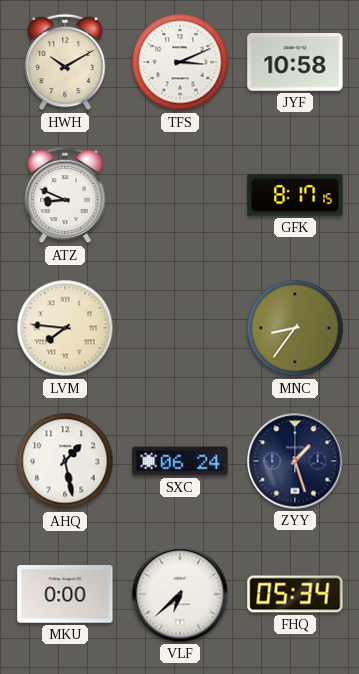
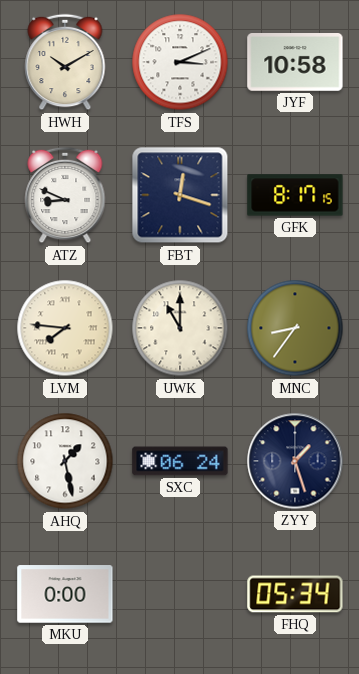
FBT: none -> 12:18 (180, 195)
UWK: none -> 11:00 (180, 328)
VLF: 6:38 -> none (180, 594)
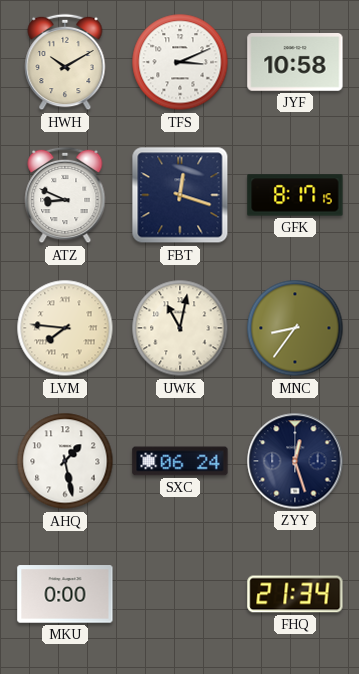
UWK: 11:00 -> 11:02 (180, 328)
ZYY: 1:27 -> 12:27 (295, 461)
FHQ: 05:34 -> 21:34 (295, 594)
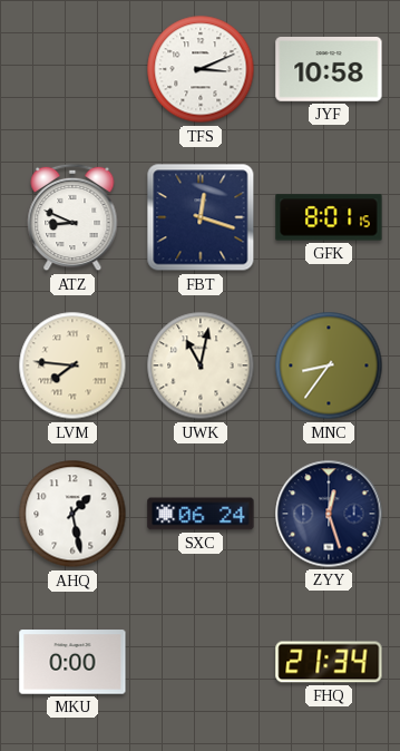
HWH: 10:10 -> none (65, 62)
GFK: 8:17 -> 8:01 (329, 217)
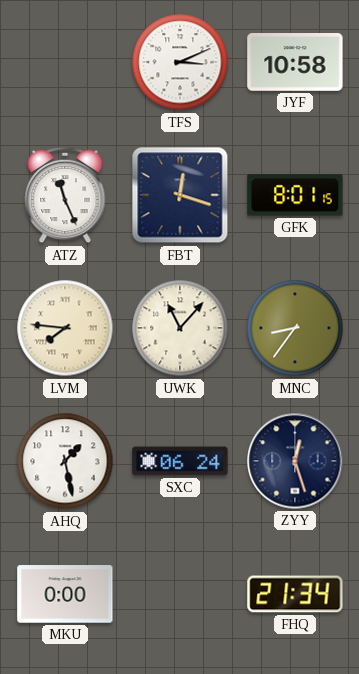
ATZ: 8:49 -> 11:26 (65, 195)
UWK: 11:02 -> 11:07 (180, 328)
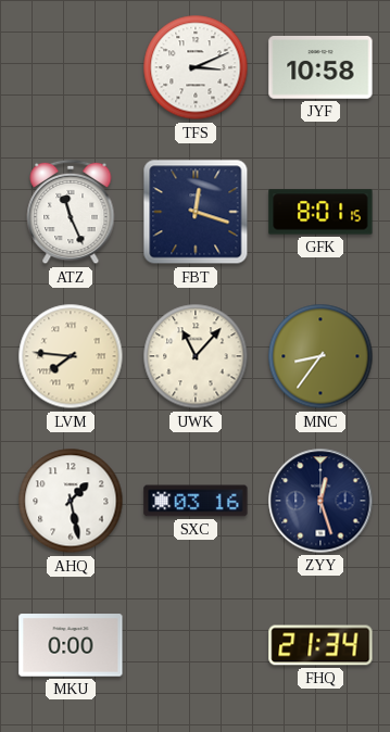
SXC: 06:24 -> 03:16 (196, 501)
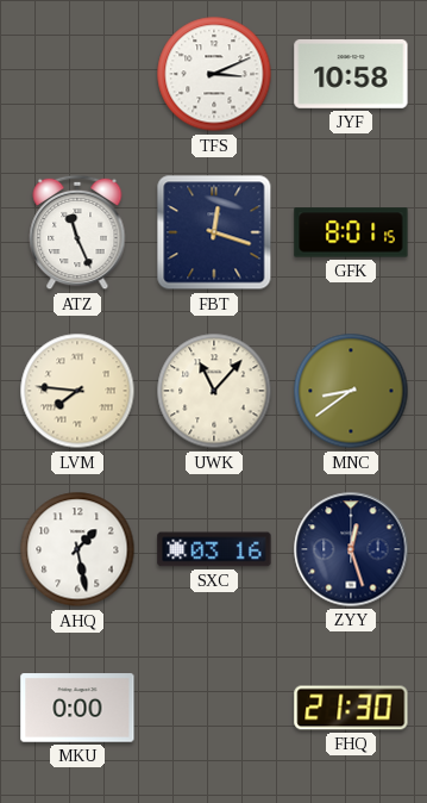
MNC: 8:36 -> 8:39 (351, 391)
FHQ: 21:34 -> 21:30 (351, 708)
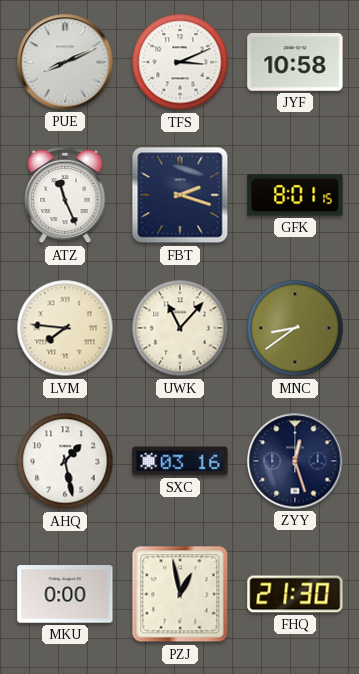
PUE: none -> 8:11 (65, 62)
FBT: 12:18 -> 2:18 (180, 195)
PZJ: none -> 12:58 (180, 594)
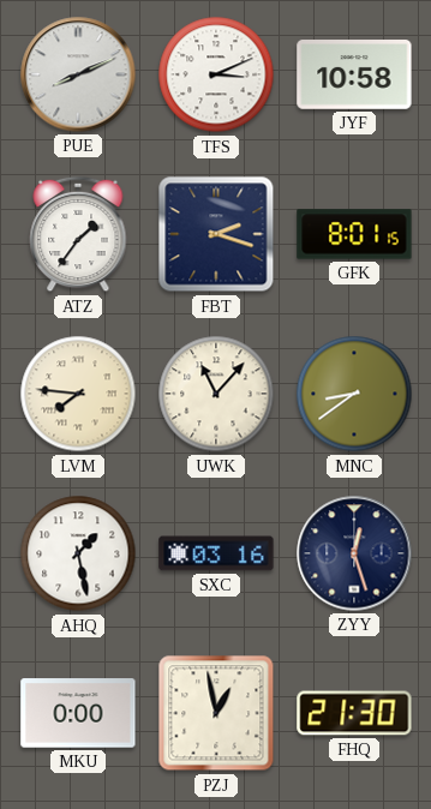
ATZ: 11:26 -> 1:36 (78, 234)
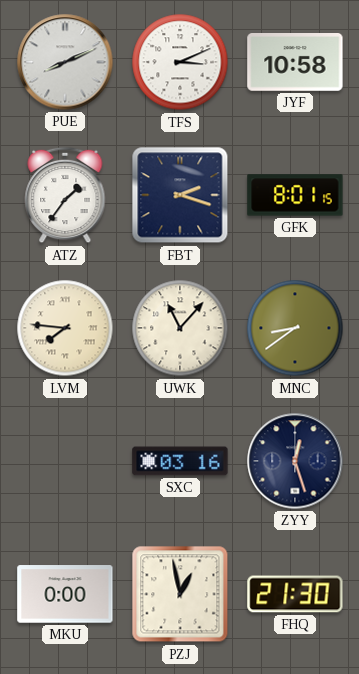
AHQ: 1:28 -> none (78, 553)
